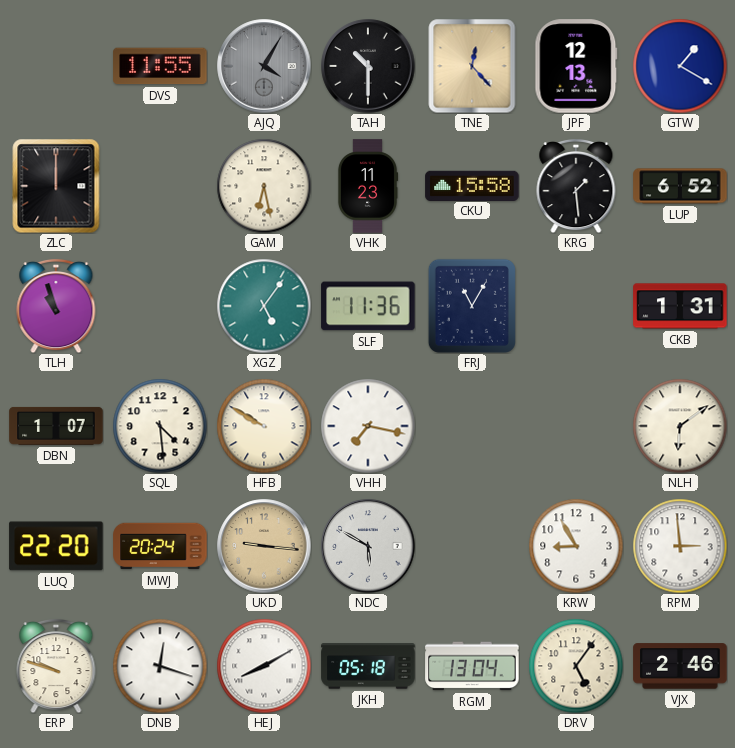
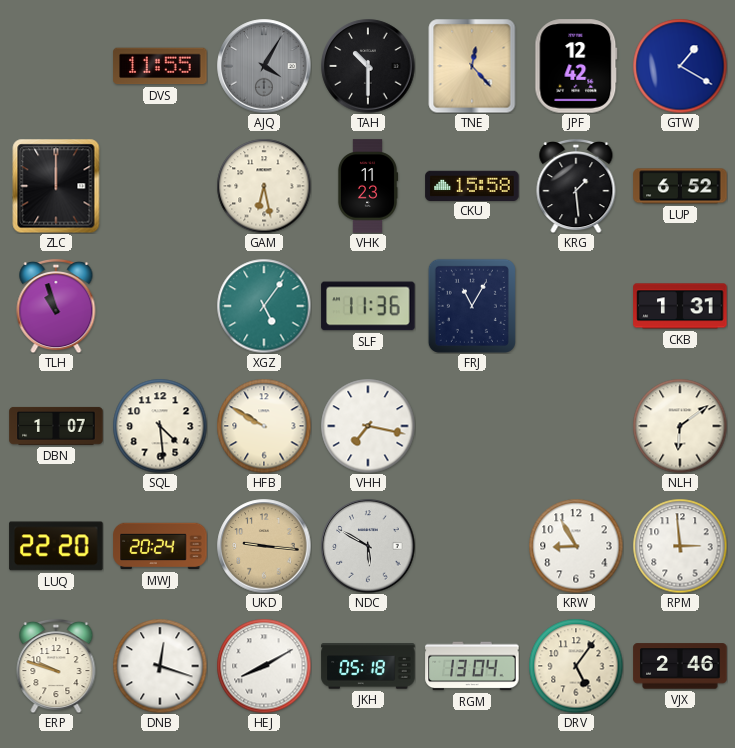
JPF: 12:13 -> 12:42 (576, 66)
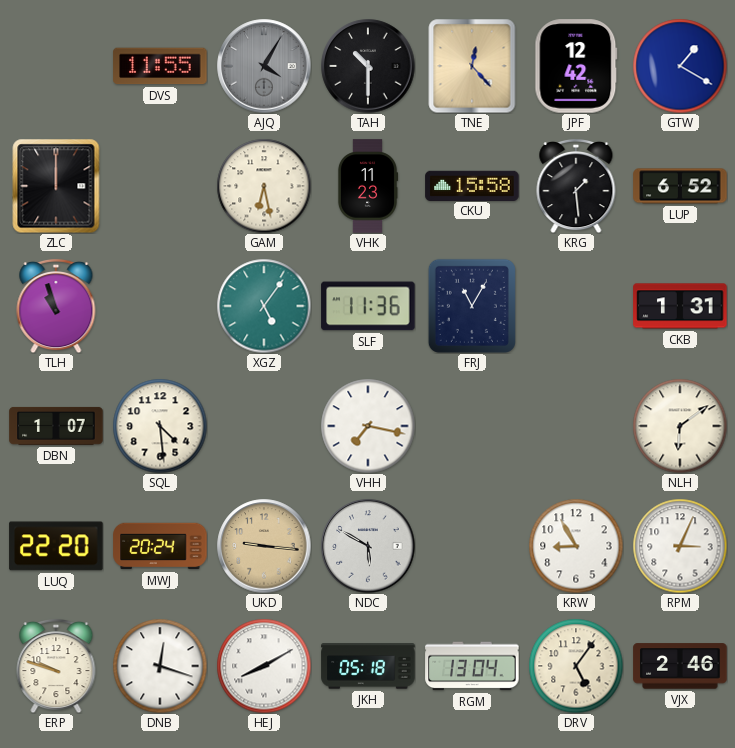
HFB: 9:50 -> none (264, 426)
RPM: 2:59 -> 3:04 (680, 546)
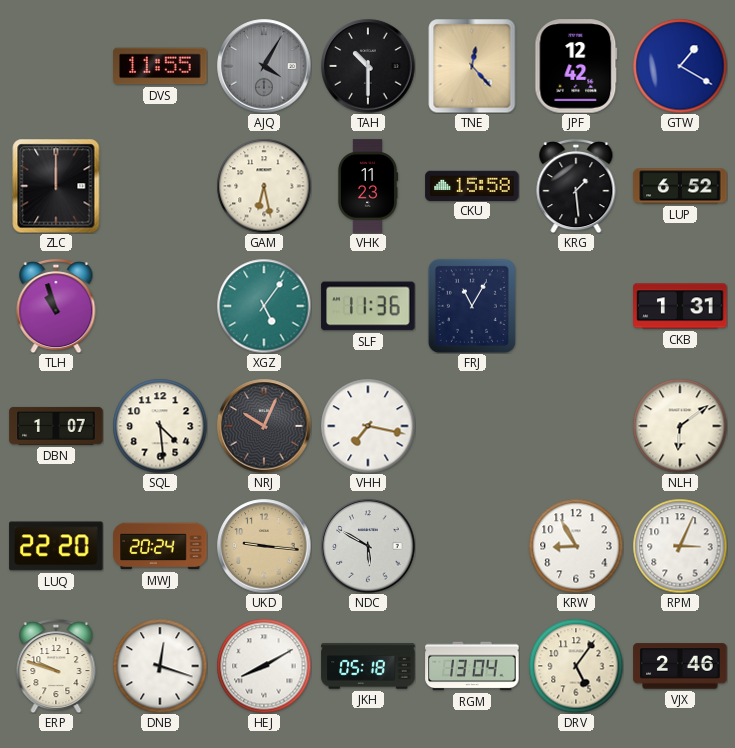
NRJ: none -> 10:04 (264, 426)
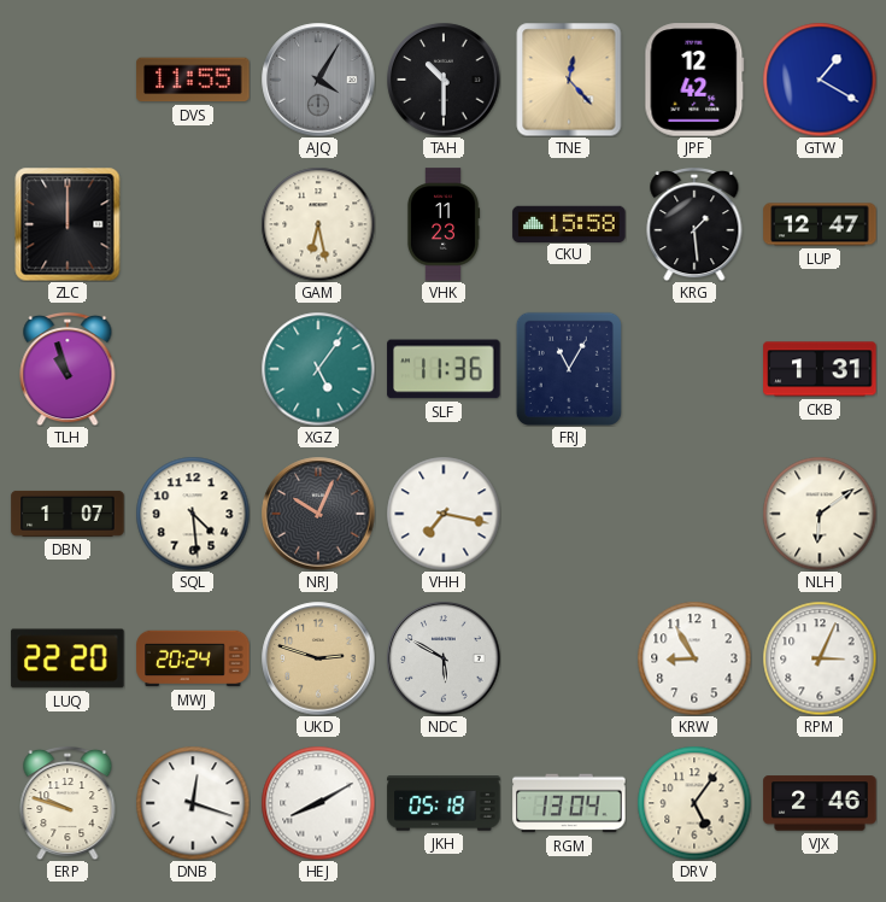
LUP: 6:52 -> 12:47 (820, 224)
UKD: 9:16 -> 2:48 (318, 658)
